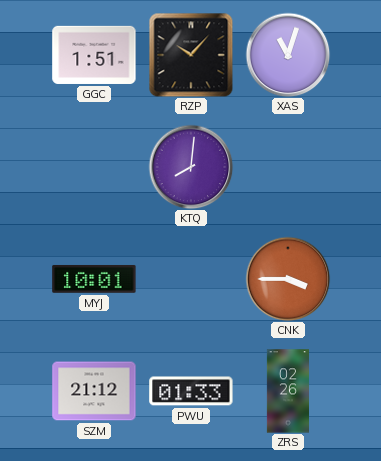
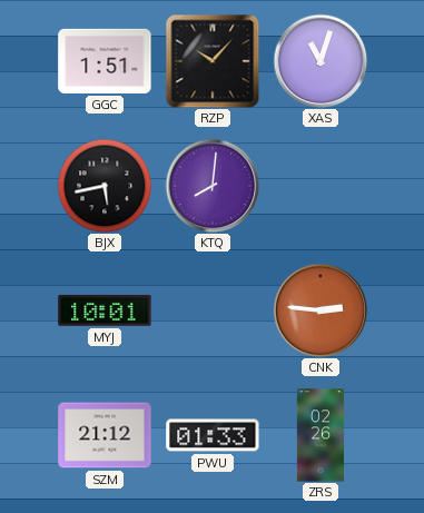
BJX: none -> 5:43 (105, 186)
CNK: 3:45 -> 2:46 (321, 310)
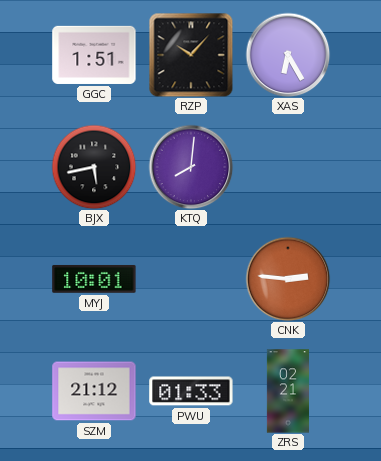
XAS: 11:03 -> 6:25 (288, 55)
ZRS: 02:26 -> 02:21 (287, 391)
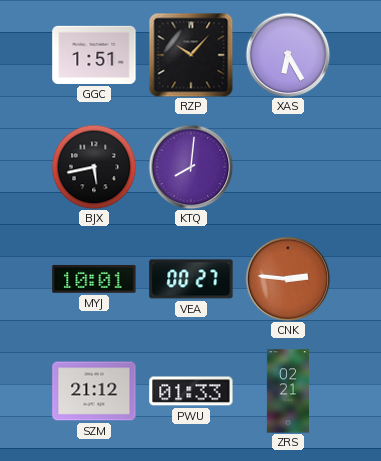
VEA: none -> 00:27 (191, 279)
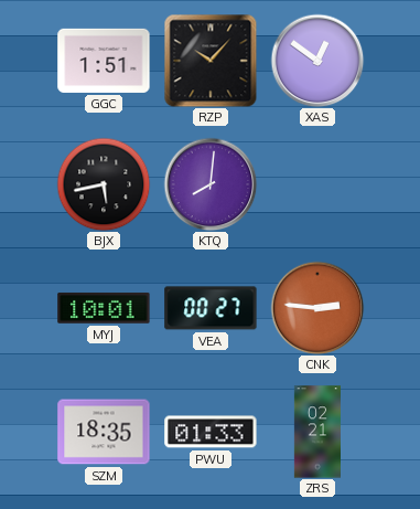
XAS: 6:25 -> 12:51 (317, 61)
SZM: 21:12 -> 18:35 (104, 432)
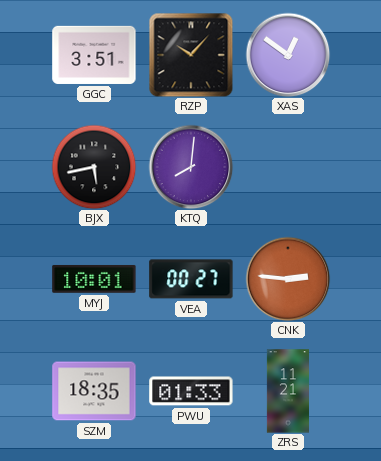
GGC: 1:51 -> 3:51 (94, 55)
ZRS: 02:21 -> 11:21 (287, 391)
